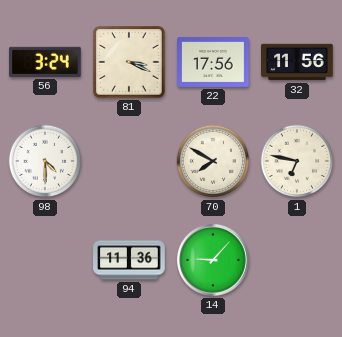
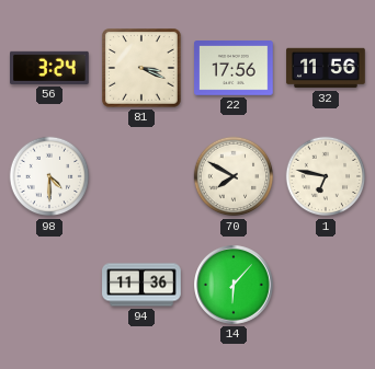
14: 9:07 -> 6:07 (235, 286)
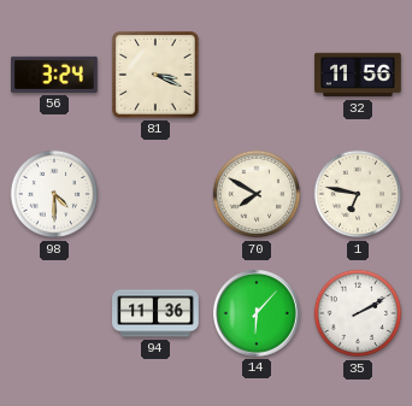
22: 17:56 -> none (234, 69)
35: none -> 2:10 (358, 313)
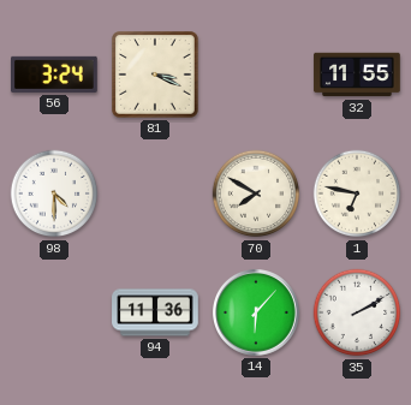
32: 11:56 -> 11:55 (357, 75)
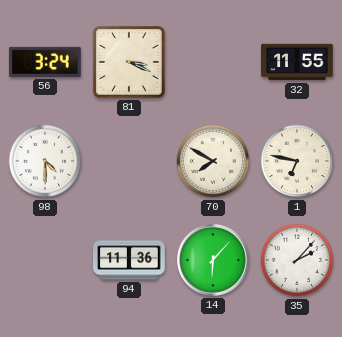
35: 2:10 -> 2:07 (297, 260)
